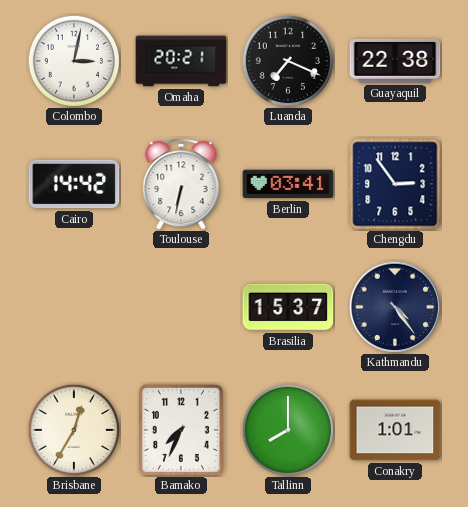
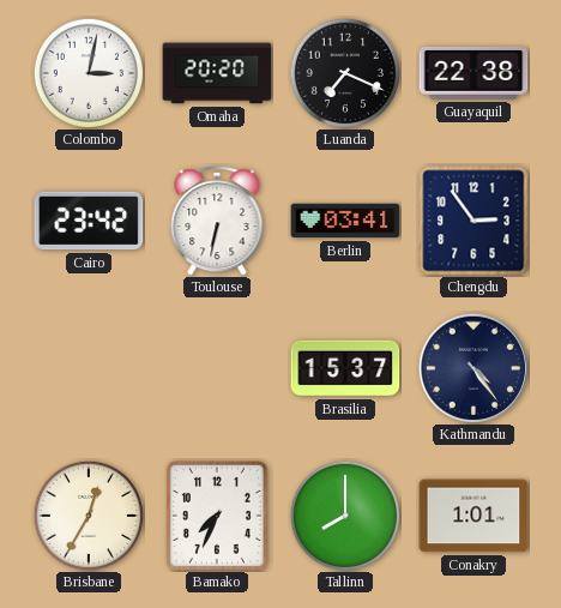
Omaha: 20:21 -> 20:20 (217, 73)
Cairo: 14:42 -> 23:42 (89, 221)
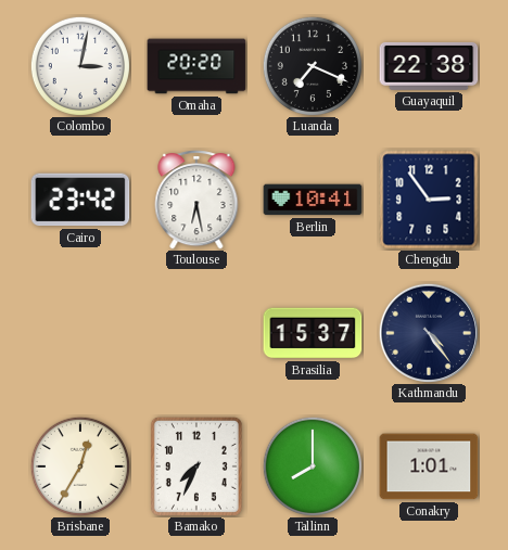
Toulouse: 6:32 -> 6:28 (196, 200)
Berlin: 03:41 -> 10:41 (313, 200)
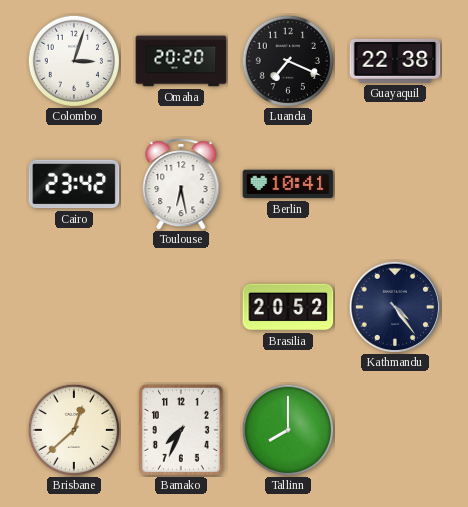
Colombo: 3:02 -> 3:03 (74, 61)
Chengdu: 2:54 -> none (429, 200)
Brasilia: 15:37 -> 20:52 (288, 307)
Brisbane: 12:35 -> 12:38 (74, 430)
Conakry: 1:01 -> none (429, 466)
